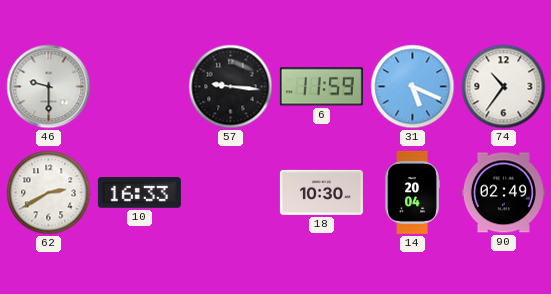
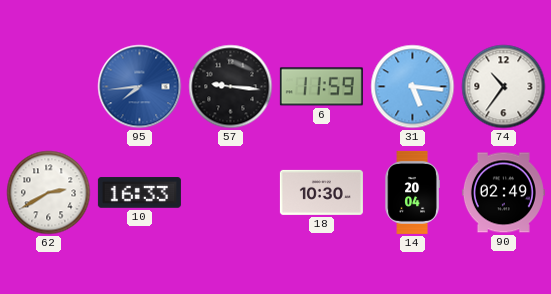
46: 9:30 -> none (49, 87)
95: none -> 7:44 (140, 87)
31: 5:19 -> 5:16 (413, 87)
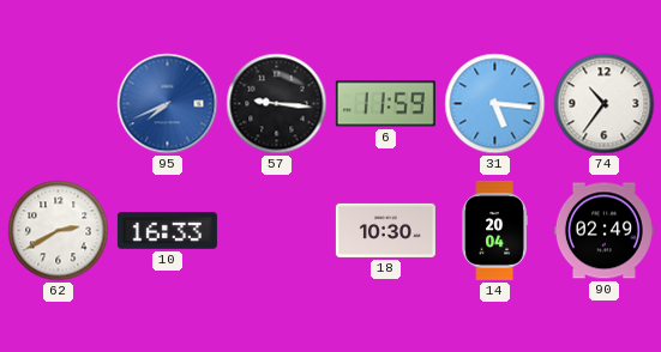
95: 7:44 -> 7:41 (168, 104)
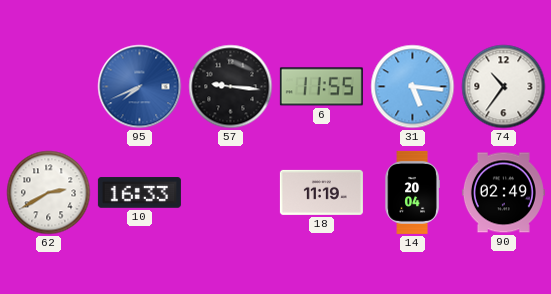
6: 11:59 -> 11:55 (321, 87)
18: 10:30 -> 11:19 (321, 192)
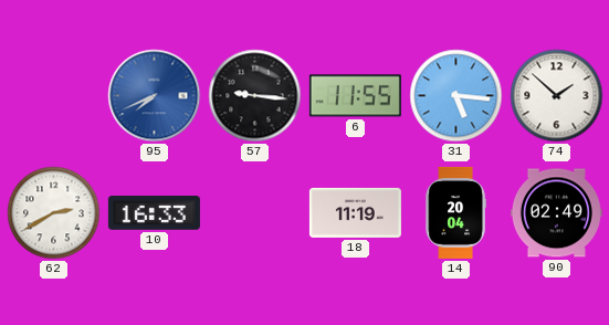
74: 10:36 -> 1:52 (557, 96)
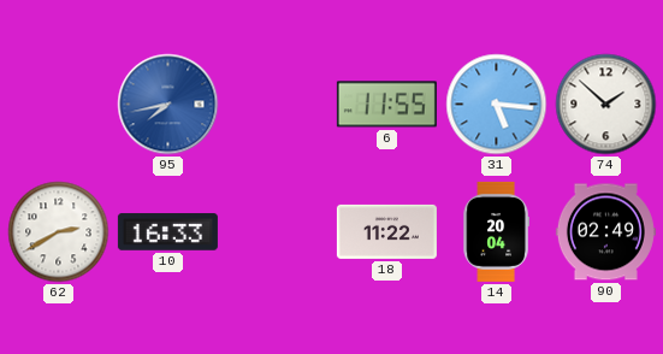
95: 7:41 -> 7:43 (168, 105)
57: 9:16 -> none (255, 96)
18: 11:19 -> 11:22 (386, 231)
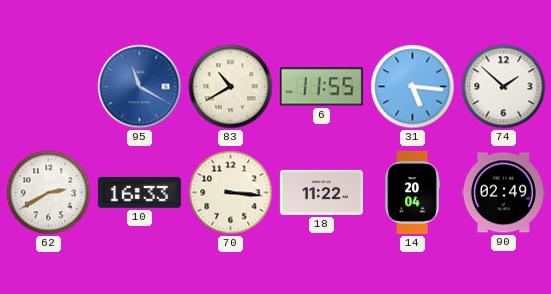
95: 7:43 -> 11:20 (140, 87)
83: none -> 10:40 (231, 87)
70: none -> 3:16 (231, 193)
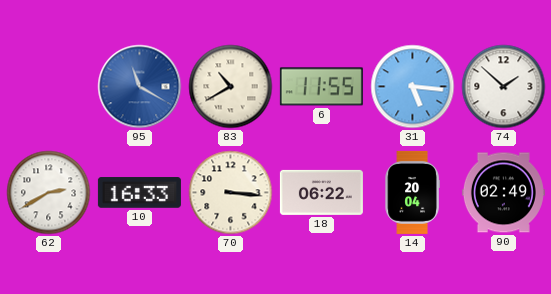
18: 11:22 -> 06:22 (321, 192)
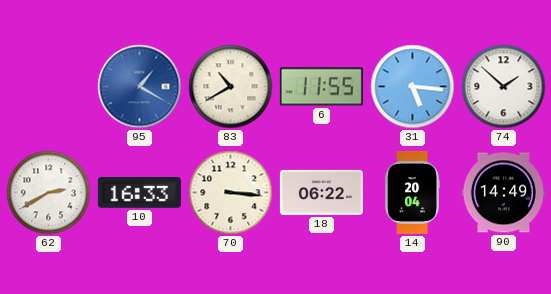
95: 11:20 -> 1:20 (140, 87)
90: 02:49 -> 14:49 (503, 193)
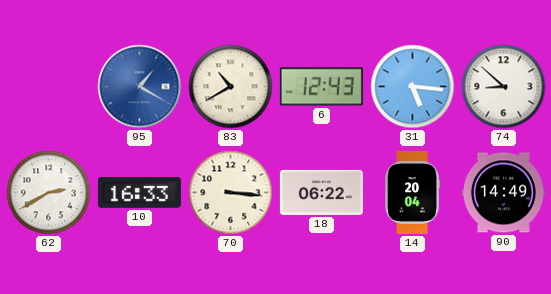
6: 11:55 -> 12:43 (321, 87)
74: 1:52 -> 8:52 (504, 87)
